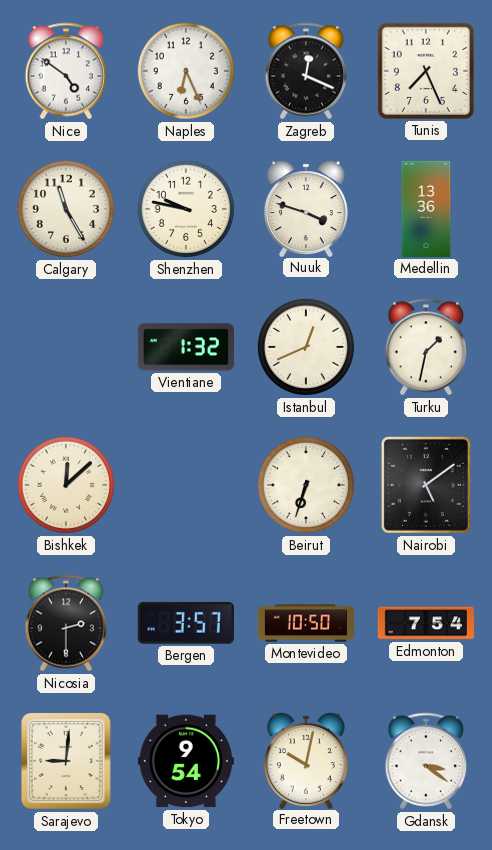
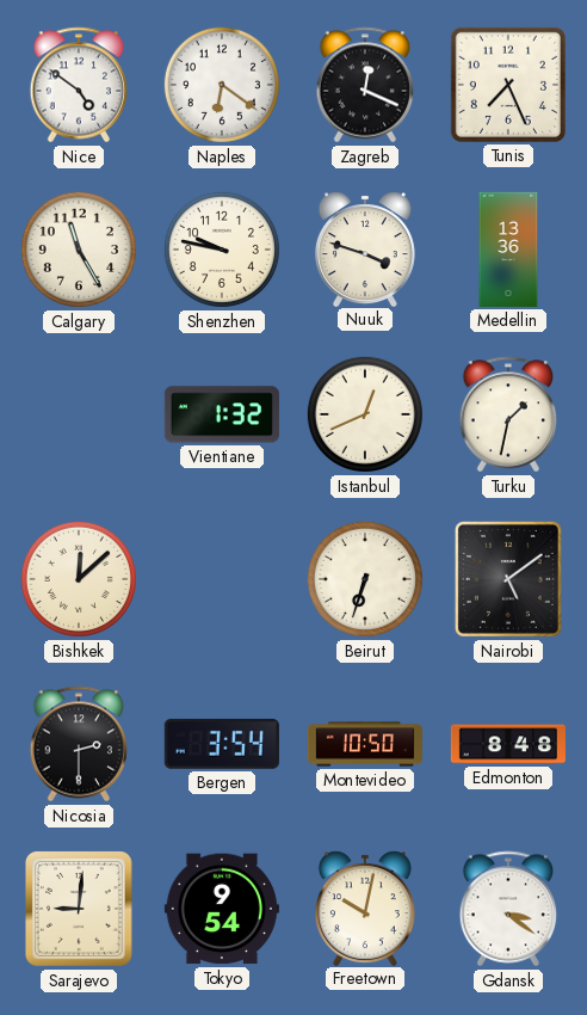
Naples: 6:26 -> 6:21 (222, 85)
Bergen: 3:57 -> 3:54 (222, 744)
Edmonton: 7:54 -> 8:48 (508, 744)
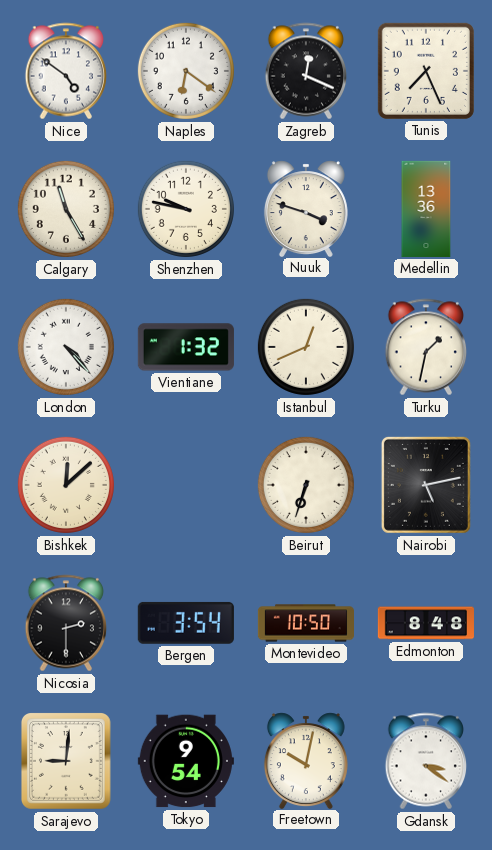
London: none -> 4:23 (66, 347)
Nairobi: 5:09 -> 5:13 (426, 485)
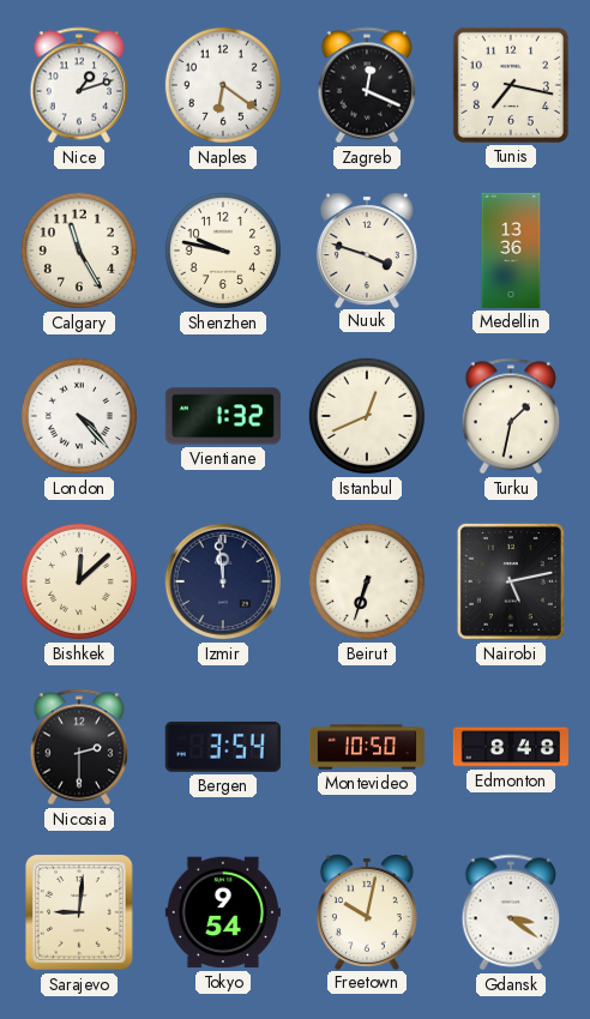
Nice: 4:51 -> 1:12 (79, 85)
Tunis: 7:26 -> 7:17 (511, 85)
Izmir: none -> 11:59 (223, 581)
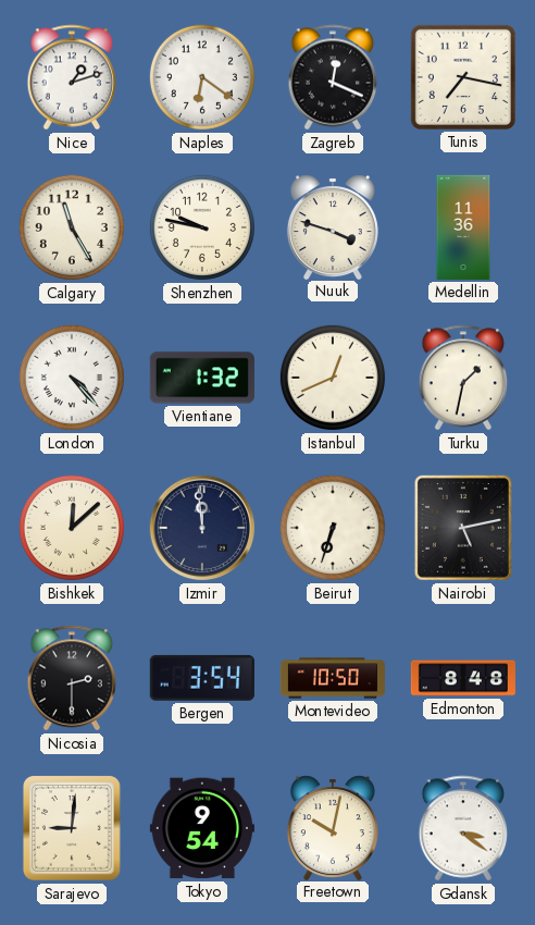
Medellin: 13:36 -> 11:36 (463, 227)
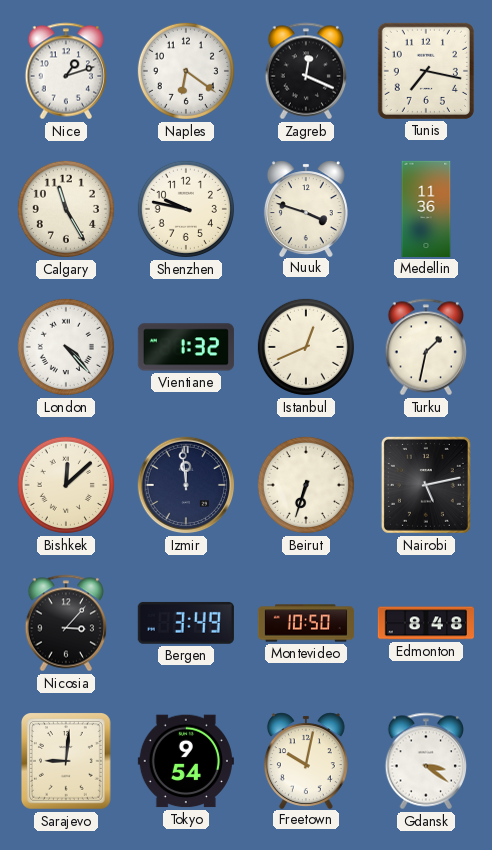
Nicosia: 2:30 -> 3:07 (66, 623)
Bergen: 3:54 -> 3:49 (186, 623)
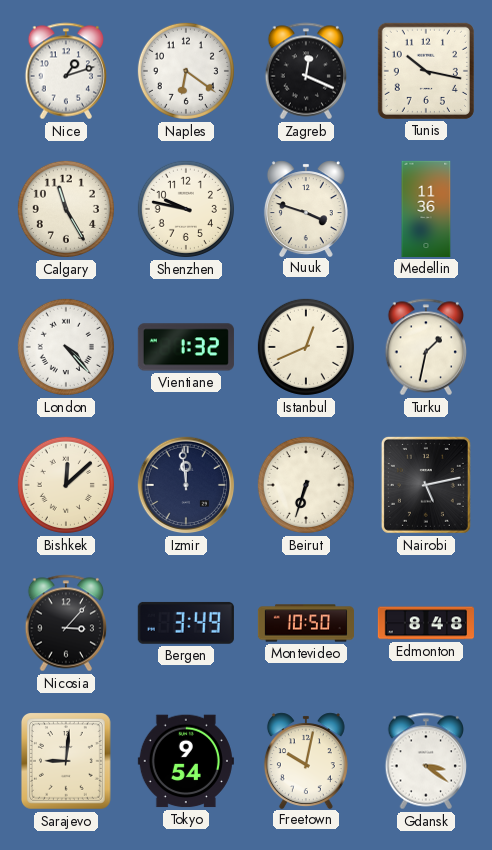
Tunis: 7:17 -> 10:17 (426, 71)
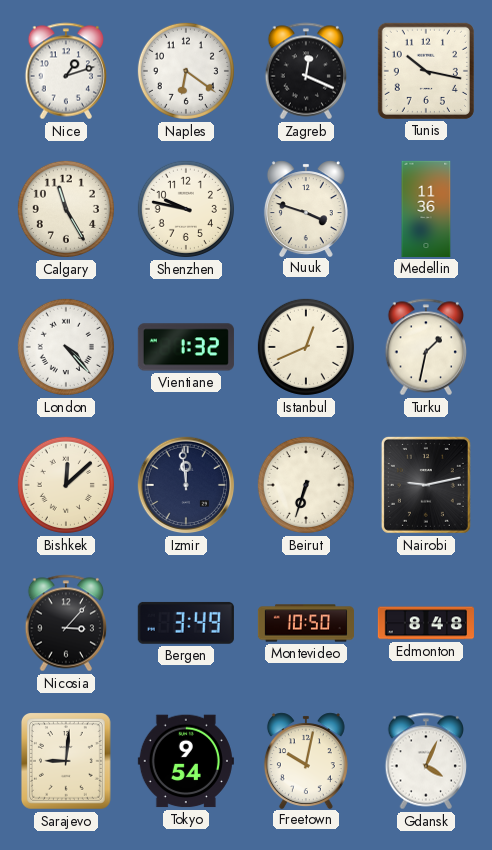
Nairobi: 5:13 -> 9:13 (426, 485)
Gdansk: 3:21 -> 4:04 (426, 761)
